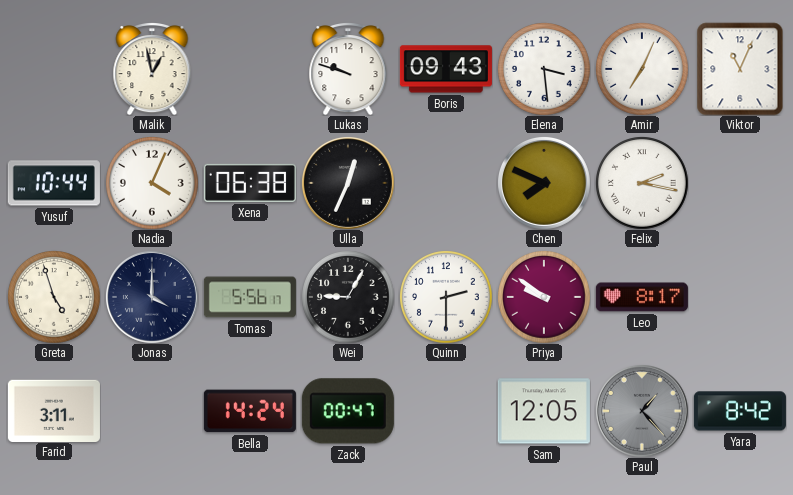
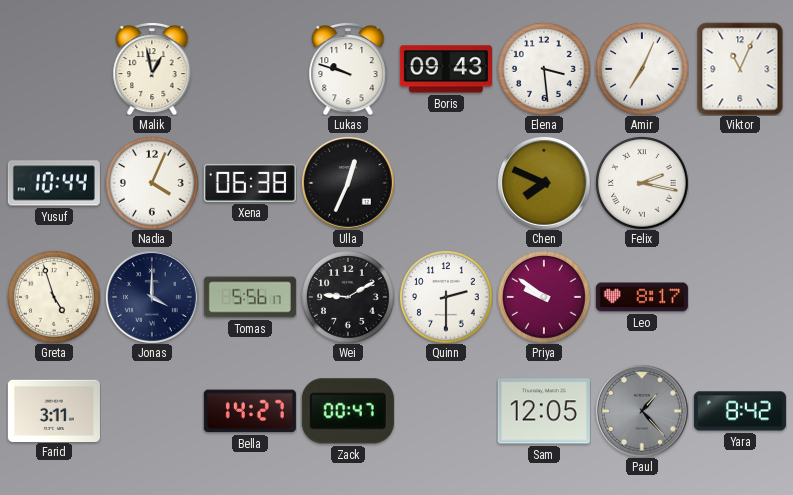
Wei: 9:05 -> 9:10 (348, 297)
Bella: 14:24 -> 14:27 (250, 411)
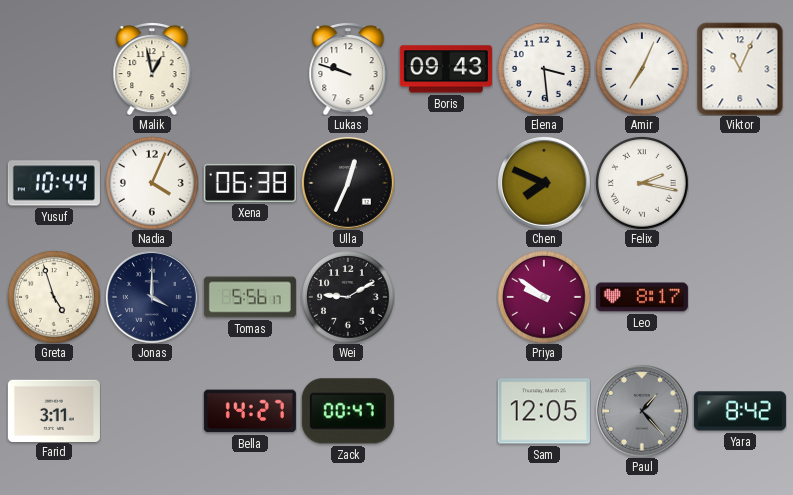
Quinn: 2:30 -> none (446, 297)
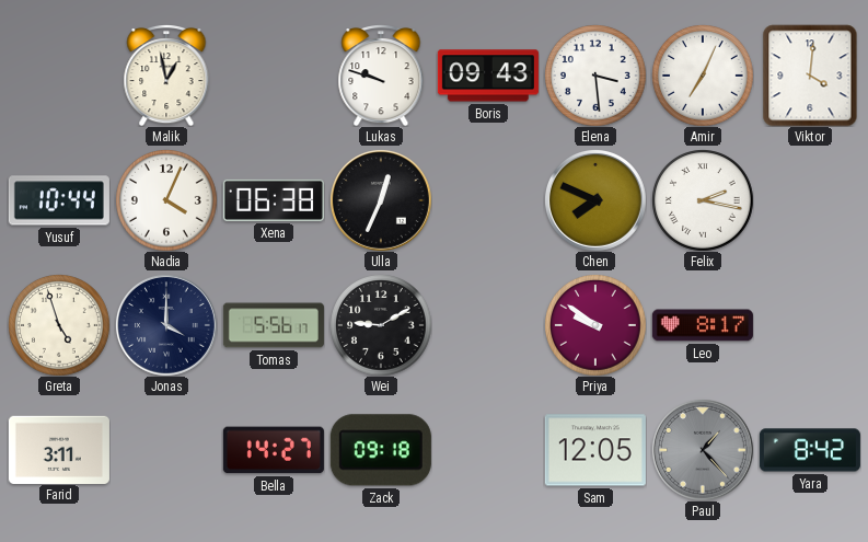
Viktor: 11:04 -> 4:01 (810, 76)
Zack: 00:47 -> 09:18 (381, 450)
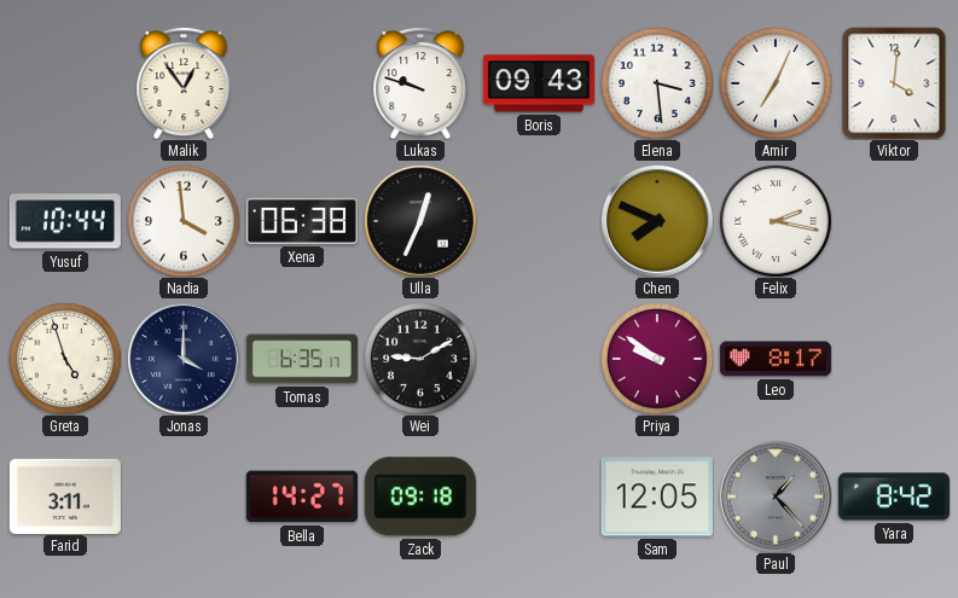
Malik: 12:58 -> 12:54 (184, 83)
Nadia: 4:04 -> 3:59 (184, 221)
Tomas: 5:56 -> 6:35 (302, 359)
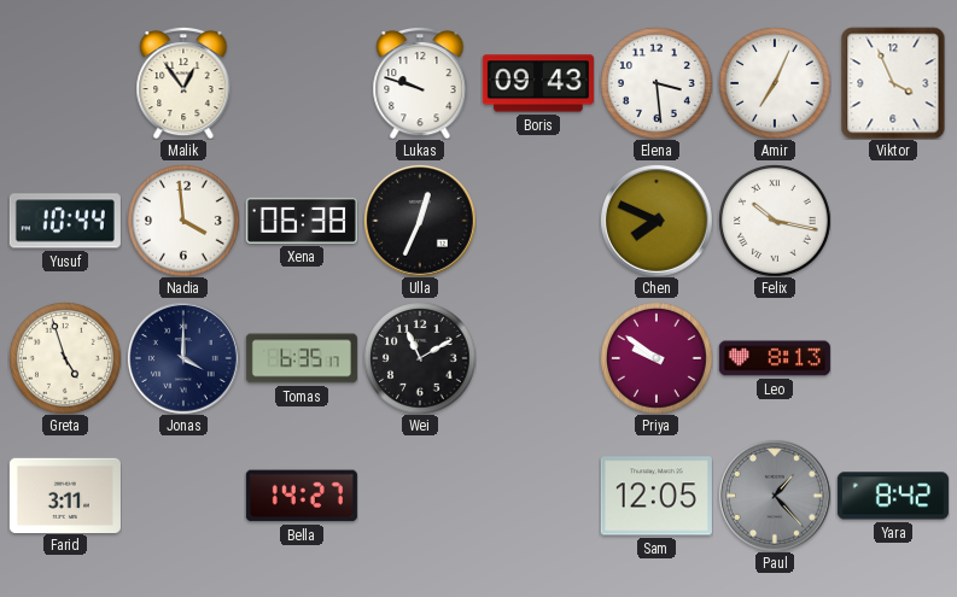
Viktor: 4:01 -> 3:56 (893, 83)
Felix: 2:17 -> 10:17 (775, 221)
Wei: 9:10 -> 11:10 (420, 358)
Leo: 8:17 -> 8:13 (775, 358)
Zack: 09:18 -> none (420, 497)
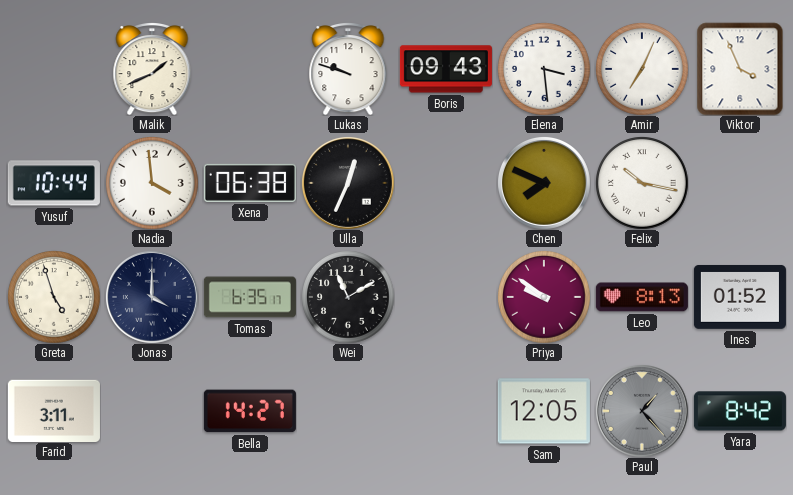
Malik: 12:54 -> 1:41 (152, 69)
Ines: none -> 01:52 (740, 297)
